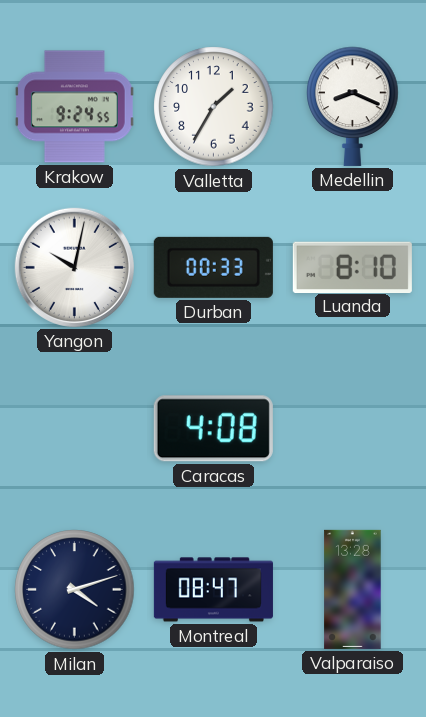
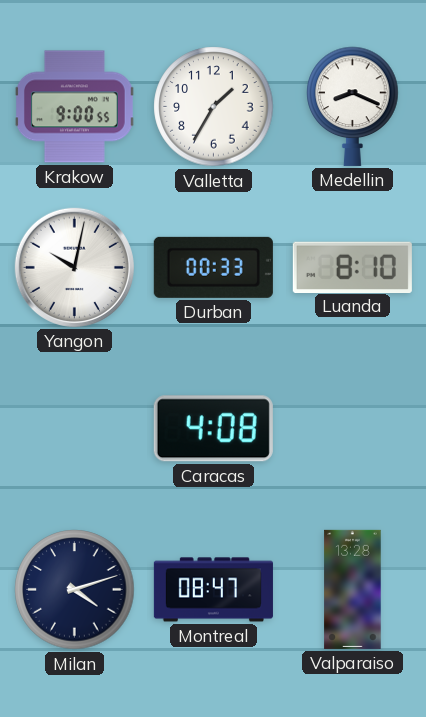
Krakow: 9:24 -> 9:00 (74, 107)
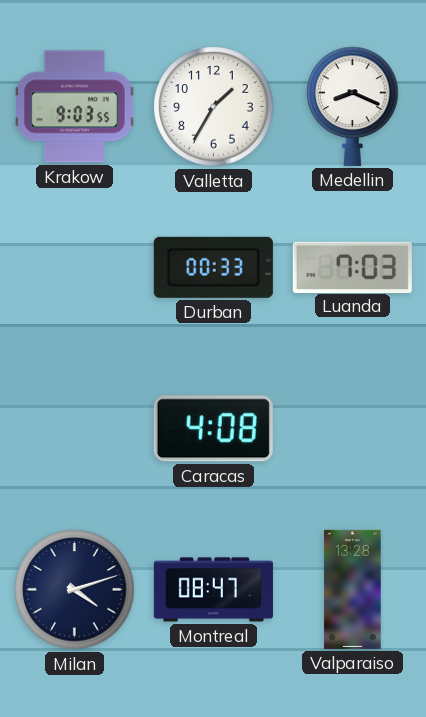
Krakow: 9:00 -> 9:03 (74, 107)
Yangon: 10:02 -> none (74, 267)
Luanda: 8:10 -> 7:03 (352, 267)
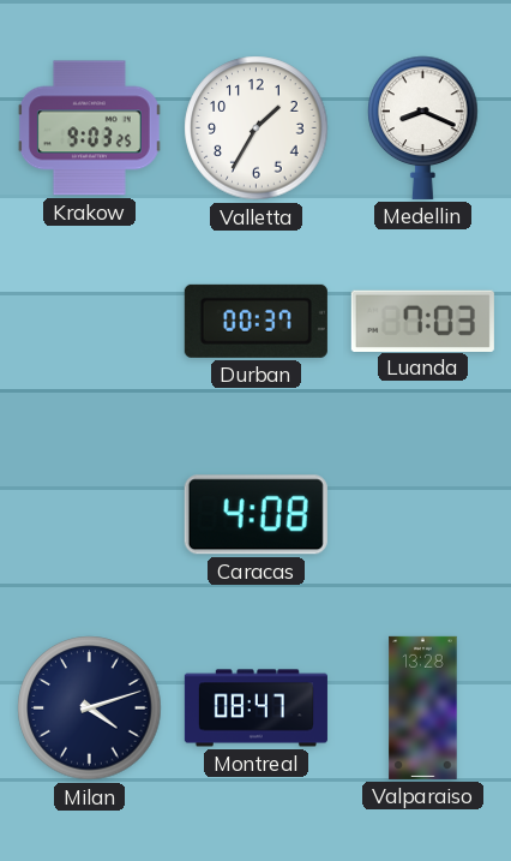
Krakow: 9:03:55 -> 9:03:25 (89, 128)
Durban: 00:33 -> 00:37 (256, 321)
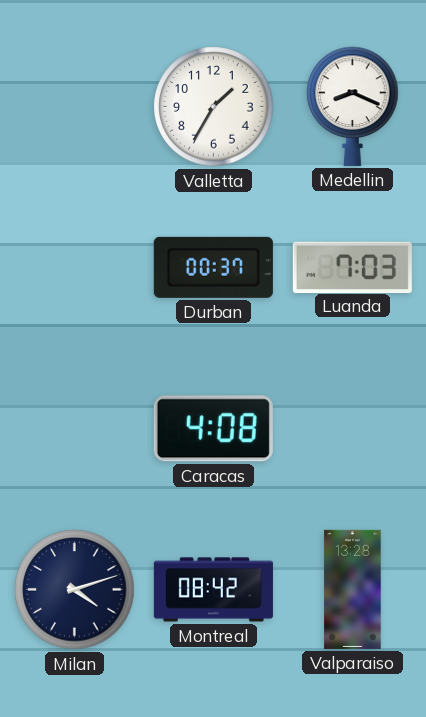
Krakow: 9:03 -> none (89, 128)
Montreal: 08:47 -> 08:42 (213, 590)
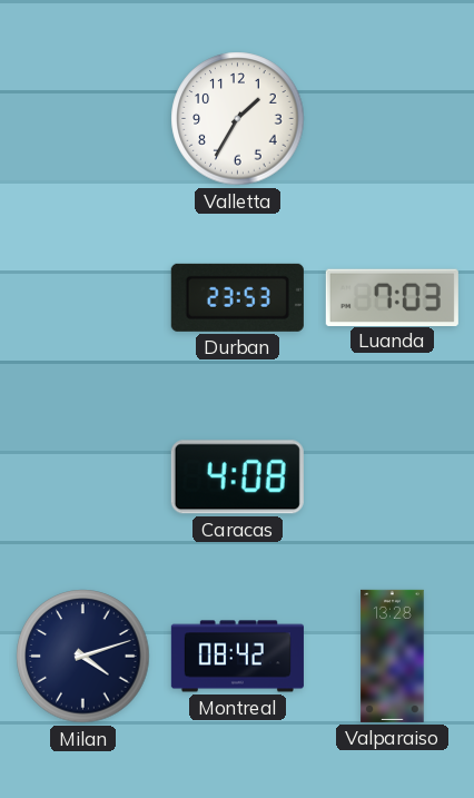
Medellin: 8:19 -> none (353, 106)
Durban: 00:37 -> 23:53 (237, 297)
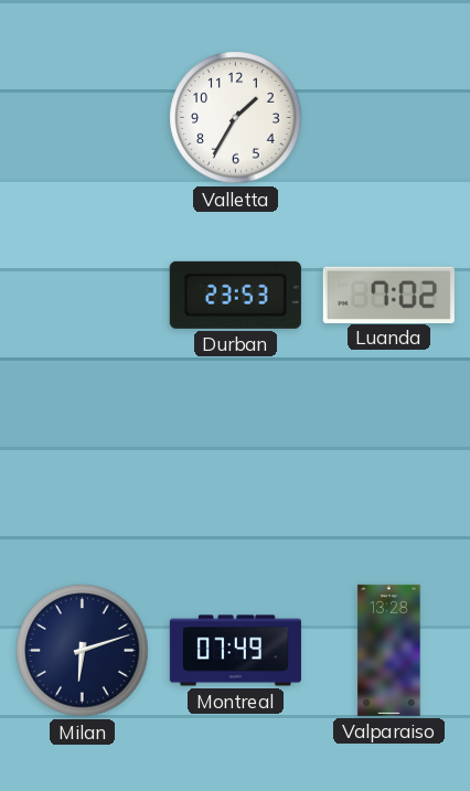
Luanda: 7:03 -> 7:02 (388, 295)
Caracas: 4:08 -> none (237, 477)
Milan: 4:12 -> 6:12 (83, 651)
Montreal: 08:42 -> 07:49 (235, 651)
